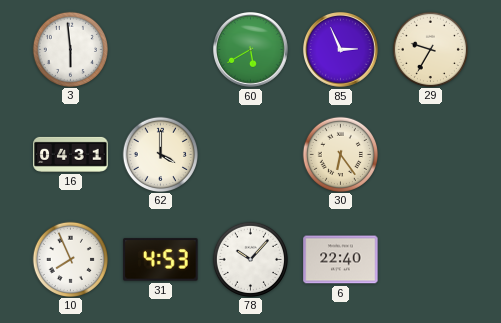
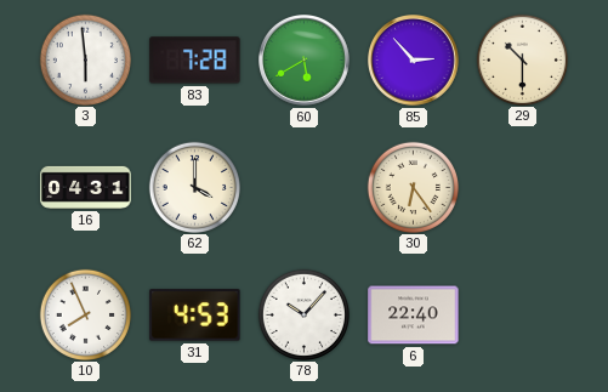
83: none -> 7:28 (195, 61)
85: 2:56 -> 2:53 (414, 61)
29: 9:35 -> 10:30 (522, 59)
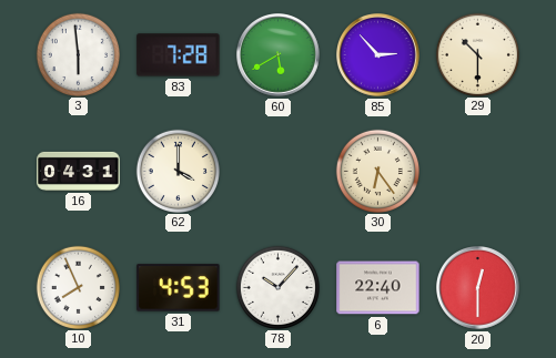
20: none -> 12:30 (478, 288)
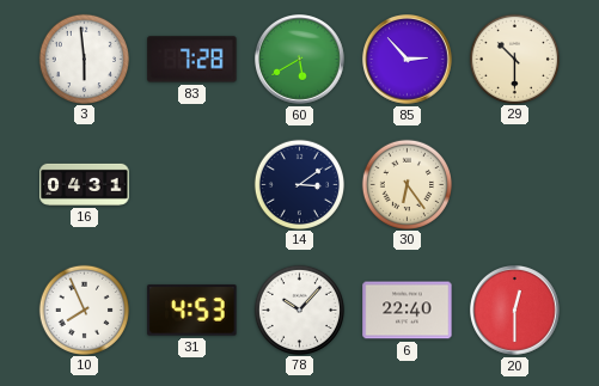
62: 4:00 -> none (178, 171)
14: none -> 3:09 (299, 184)
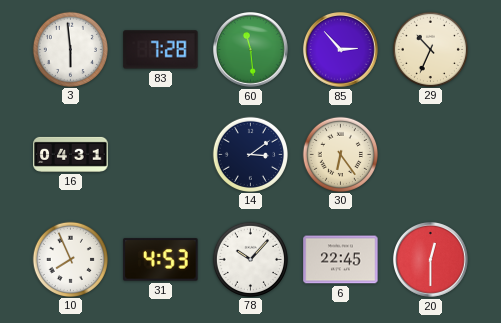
60: 5:40 -> 11:29 (251, 50)
29: 10:30 -> 10:34 (430, 49)
6: 22:40 -> 22:45 (341, 260)
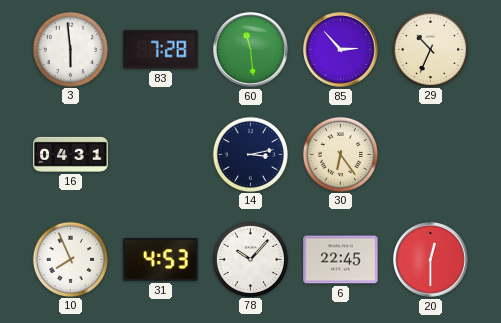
14: 3:09 -> 3:13 (250, 154)
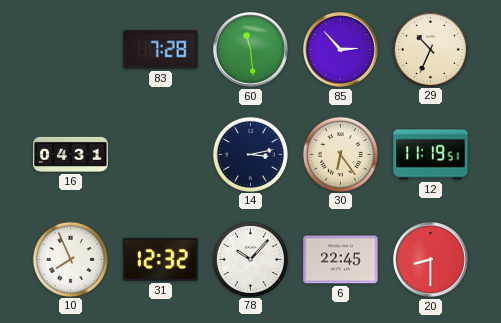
3: 5:59 -> none (70, 49)
12: none -> 11:19 (431, 155)
31: 4:53 -> 12:32 (161, 260)
20: 12:30 -> 8:30 (431, 260)
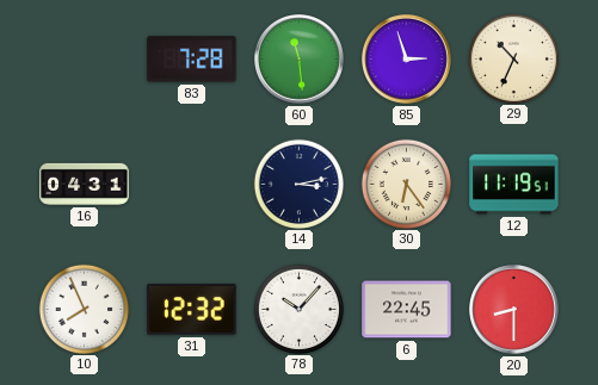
85: 2:53 -> 2:57 (407, 60)
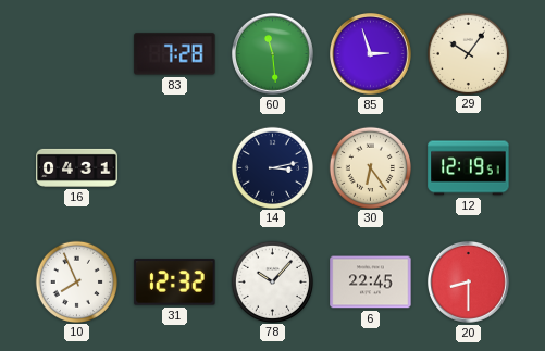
29: 10:34 -> 10:06 (468, 53)
12: 11:19 -> 12:19 (469, 168)
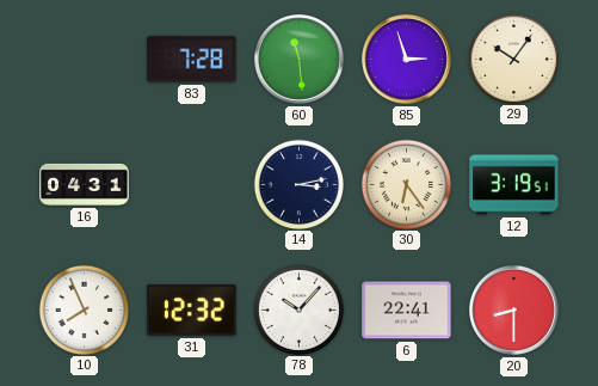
12: 12:19 -> 3:19 (514, 185)
6: 22:45 -> 22:41 (407, 311)
